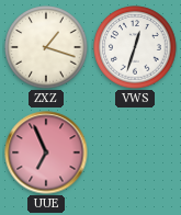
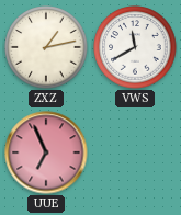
ZXZ: 1:18 -> 1:13 (46, 47)
VWS: 12:33 -> 11:40 (135, 47)
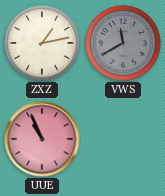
VWS dial: white -> grey (123, 43)
UUE: 6:56 -> 10:56 (42, 139)
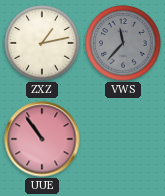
VWS: 11:40 -> 11:37 (123, 43)
UUE: 10:56 -> 10:54 (42, 139)
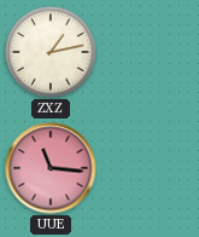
VWS: 11:37 -> none (123, 43)
UUE: 10:54 -> 11:16 (51, 168)
